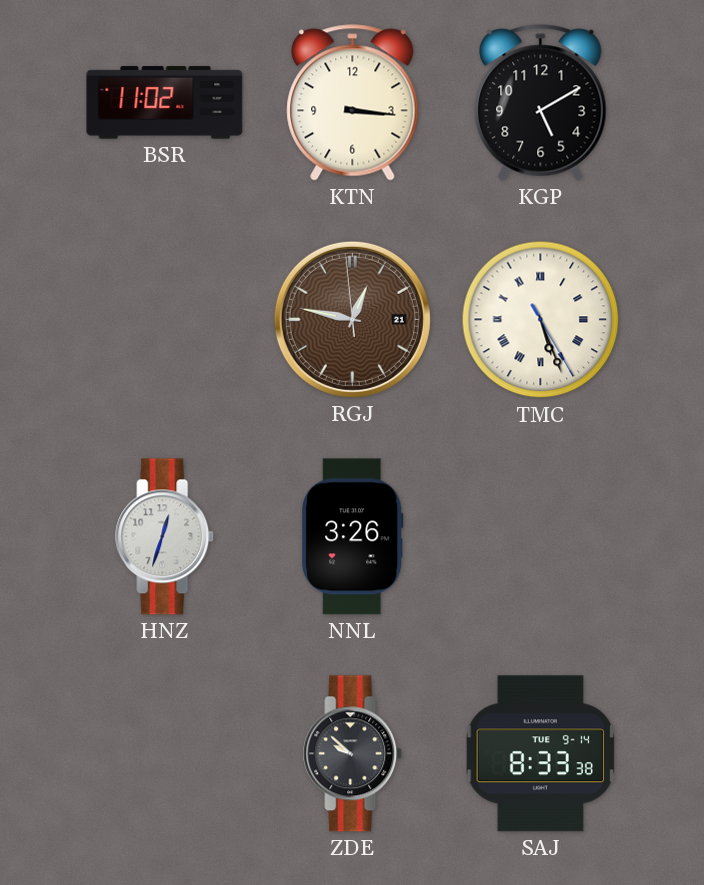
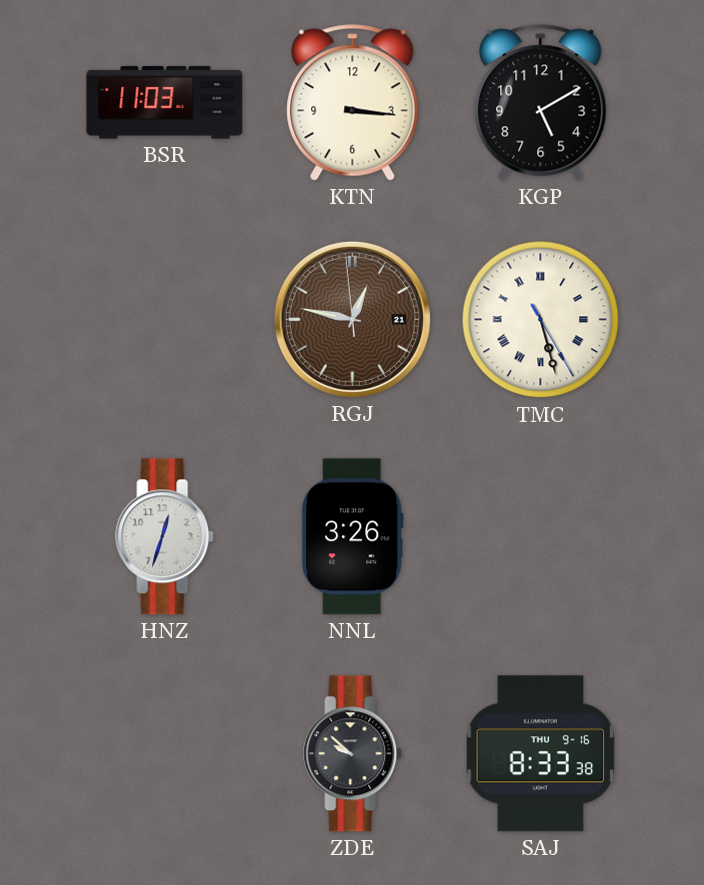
BSR: 11:02 -> 11:03 (165, 103)
TMC: 5:26 -> 5:27 (541, 320)
SAJ date: TUE 9-14 -> THU 9-16 (541, 754)
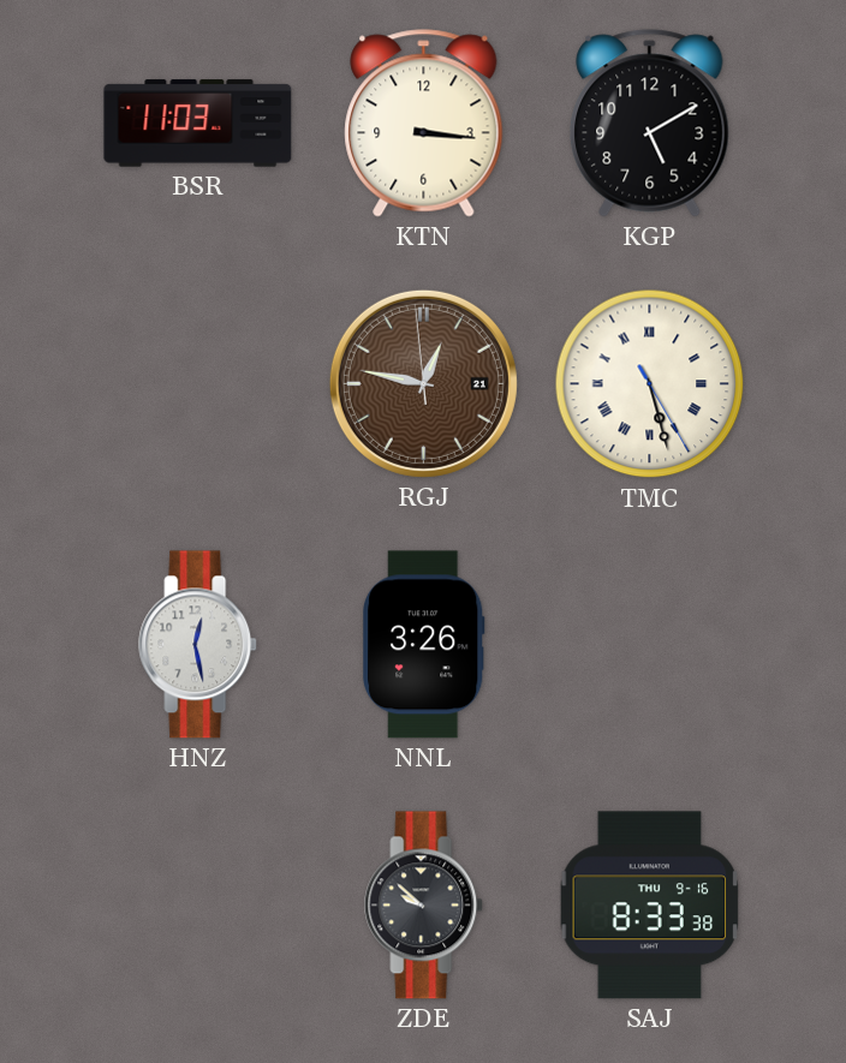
HNZ: 12:33 -> 12:28 (198, 645)
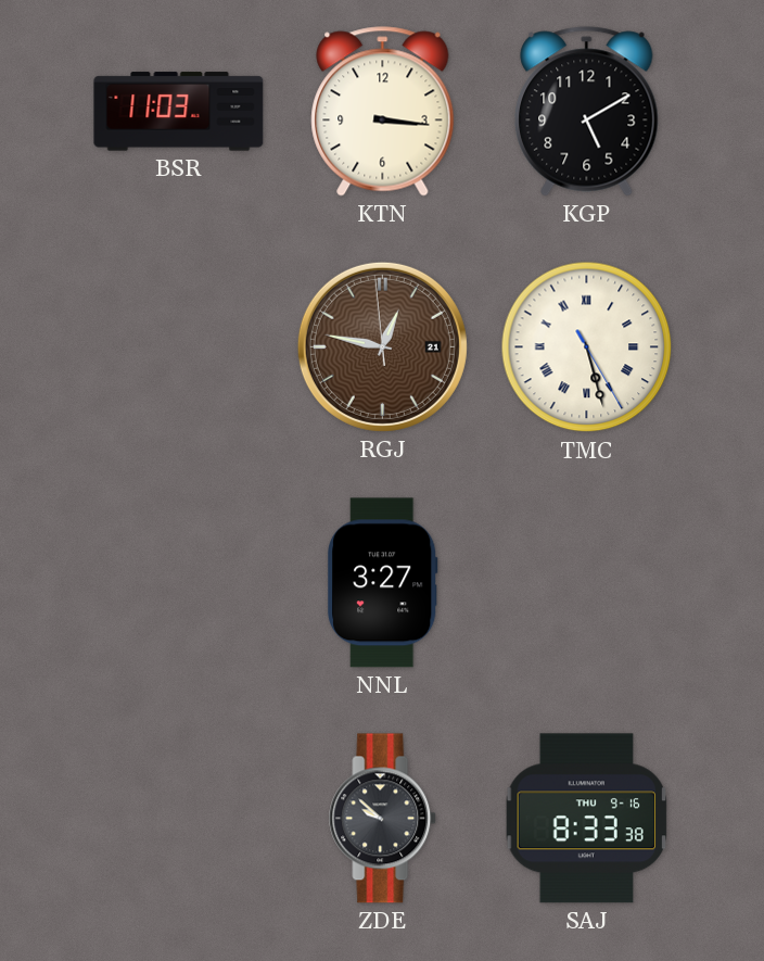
HNZ: 12:28 -> none (198, 645)
NNL: 3:26 -> 3:27 (383, 583)
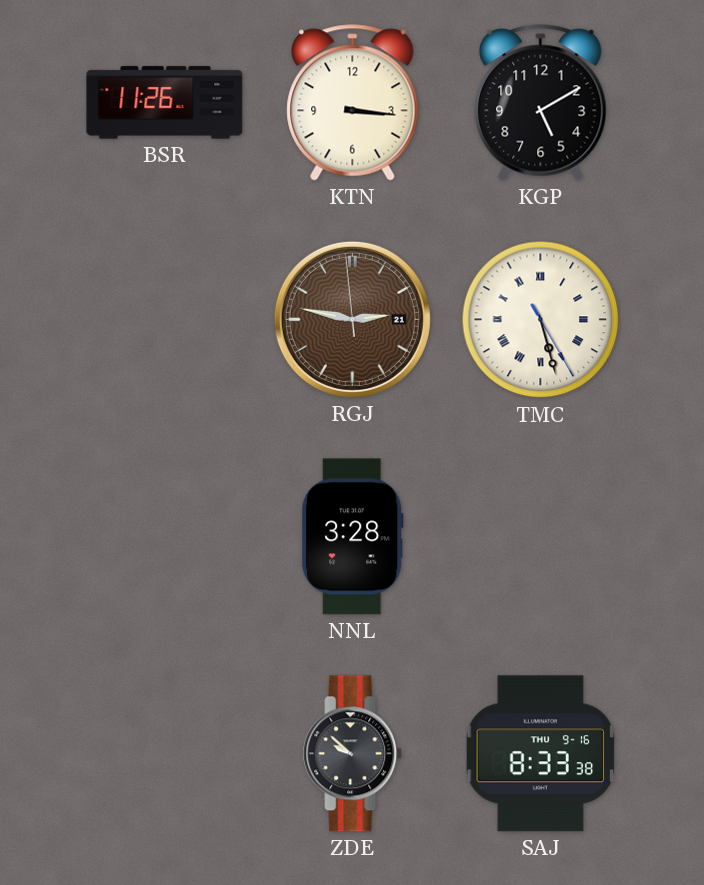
BSR: 11:03 -> 11:26 (165, 103)
RGJ: 12:46 -> 2:46 (352, 319)
NNL: 3:27 -> 3:28 (353, 537)
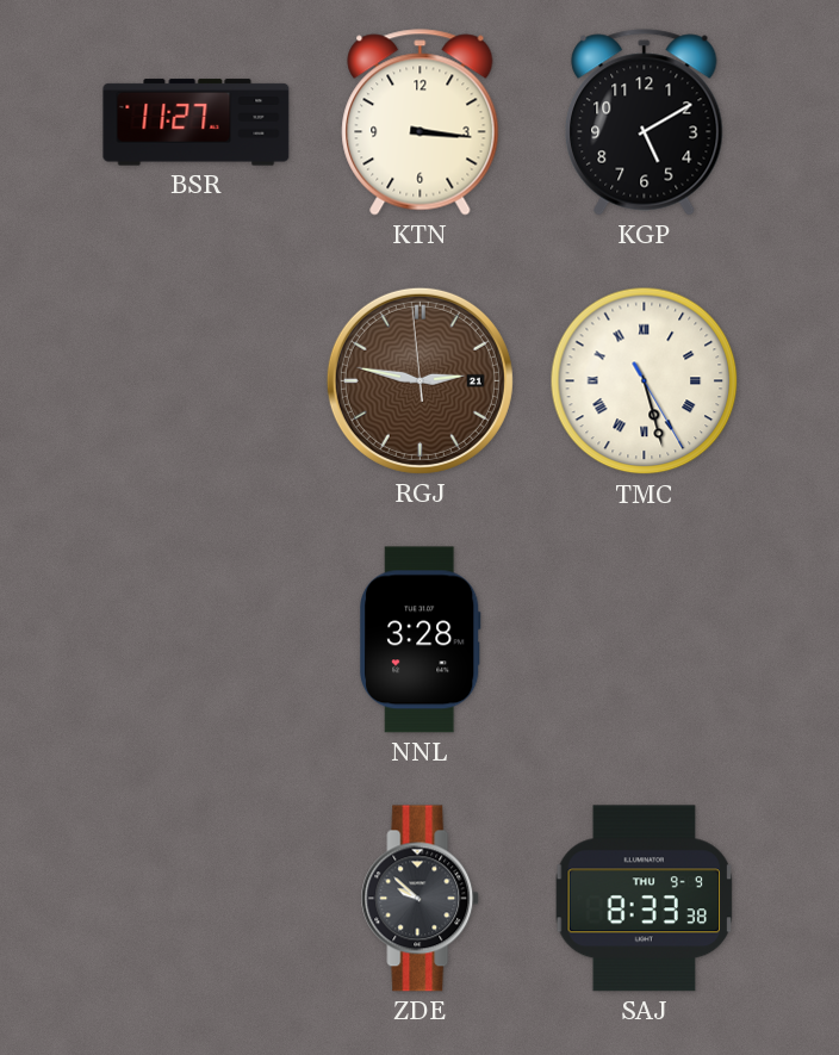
BSR: 11:26 -> 11:27 (197, 123)
SAJ date: THU 9-16 -> THU 9-9 (645, 899)
